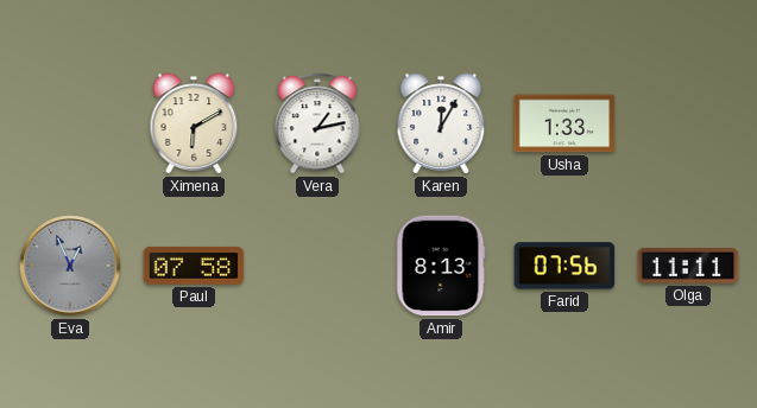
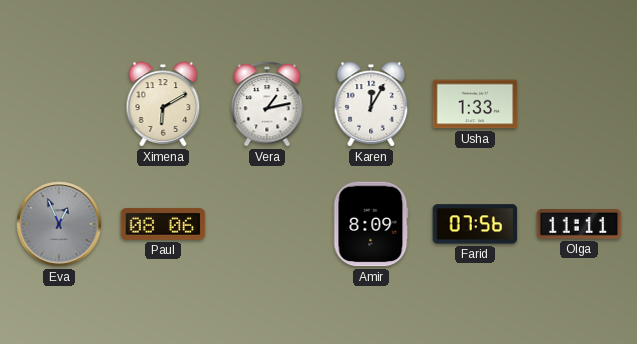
Paul: 07:58 -> 08:06 (163, 224)
Amir: 8:13 -> 8:09 (371, 224)
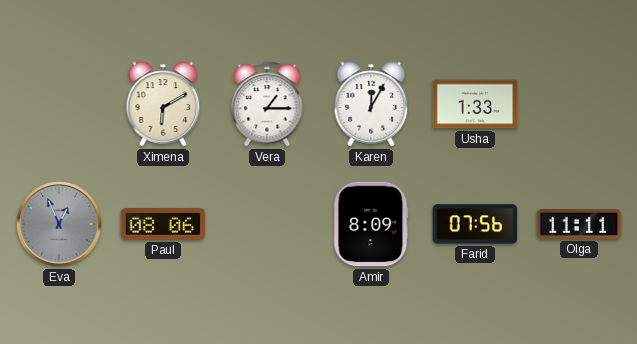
Vera: 1:13 -> 1:15 (267, 104)
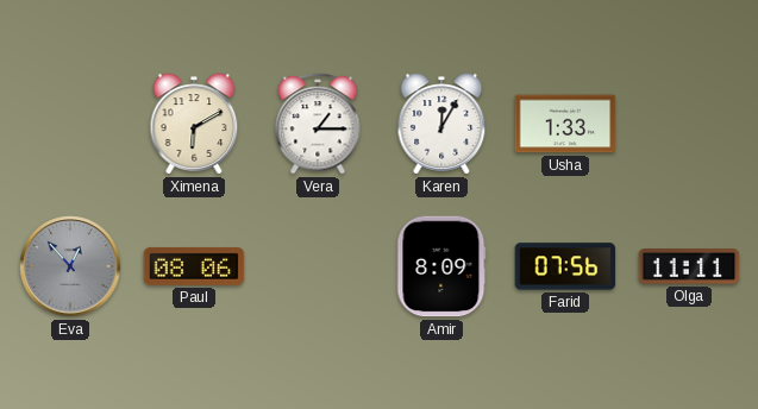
Eva: 12:56 -> 12:53 (70, 266)
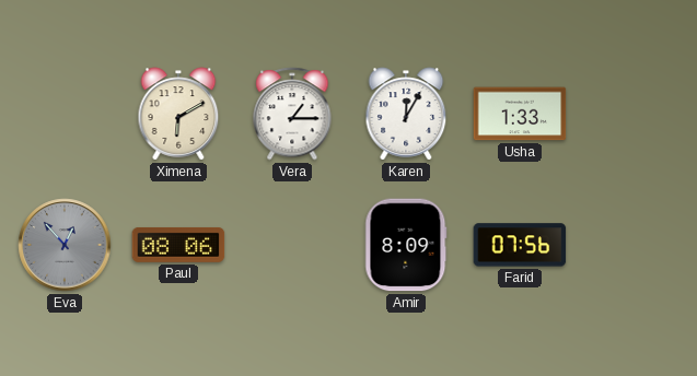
Olga: 11:11 -> none (689, 268)
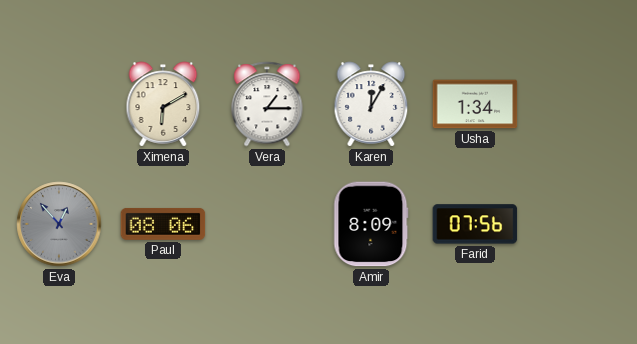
Usha: 1:33 -> 1:34 (475, 104)
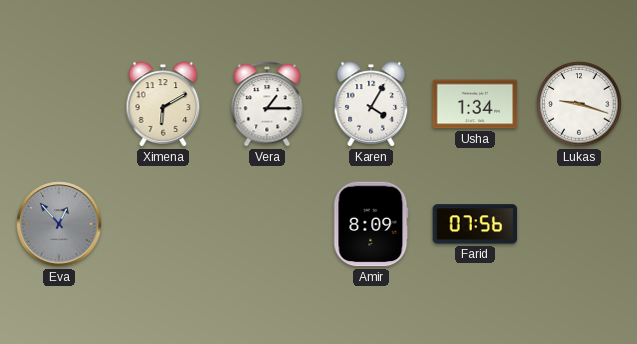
Karen: 12:05 -> 4:05 (371, 104)
Lukas: none -> 9:18 (579, 104)
Paul: 08:06 -> none (163, 224)
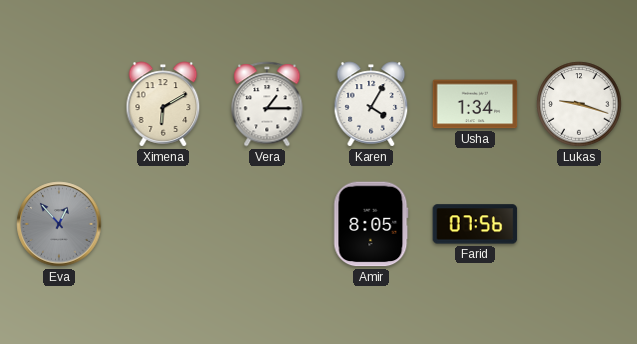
Amir: 8:09 -> 8:05 (371, 224)
